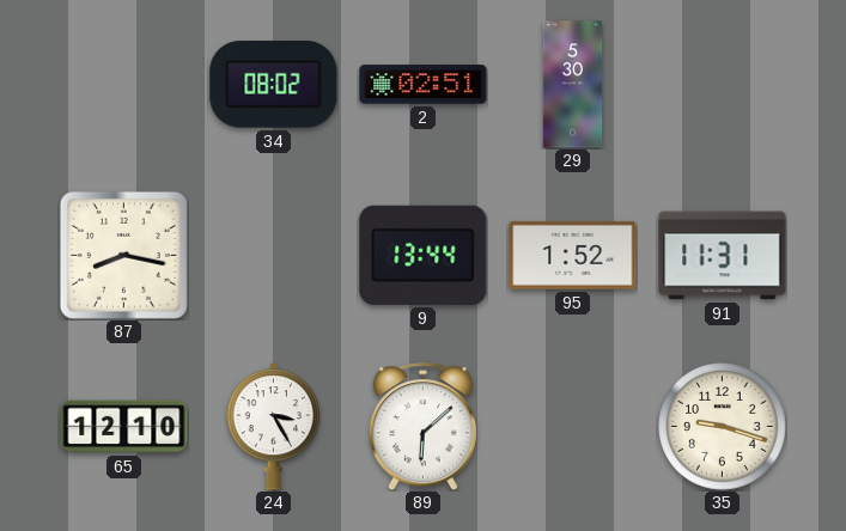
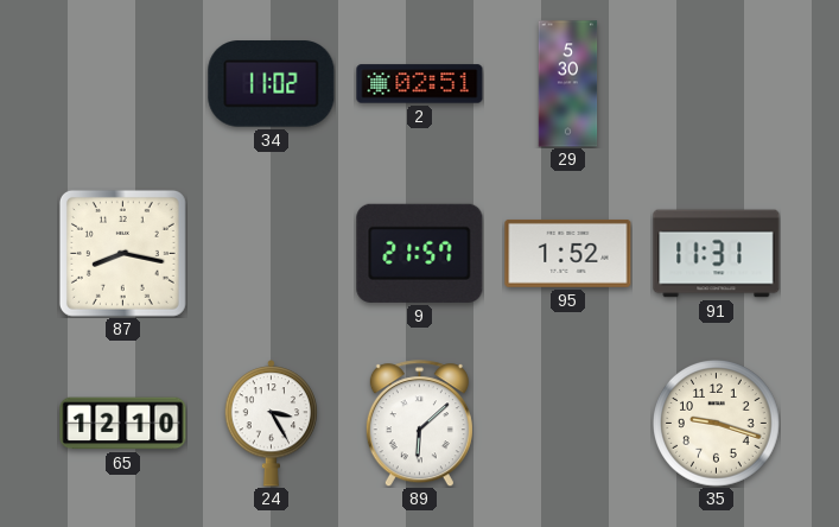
34: 08:02 -> 11:02 (272, 84)
9: 13:44 -> 21:57 (420, 253)
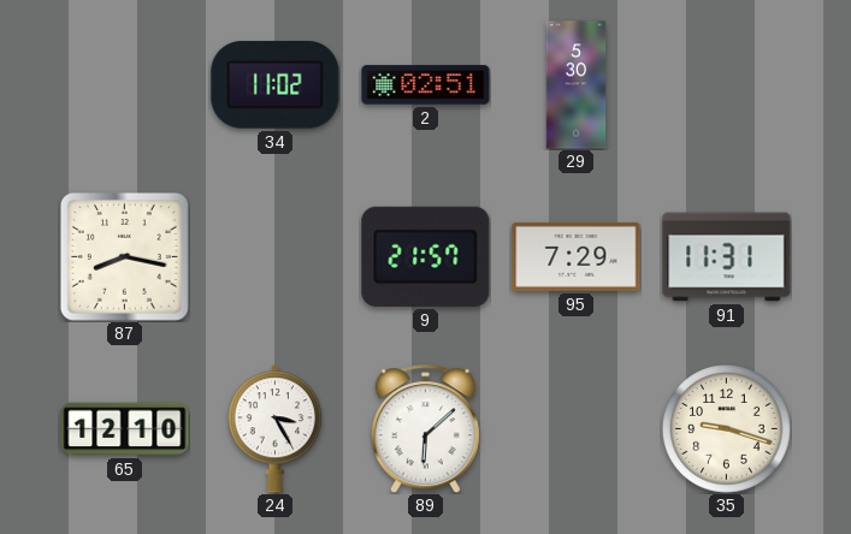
95: 1:52 -> 7:29 (577, 256)
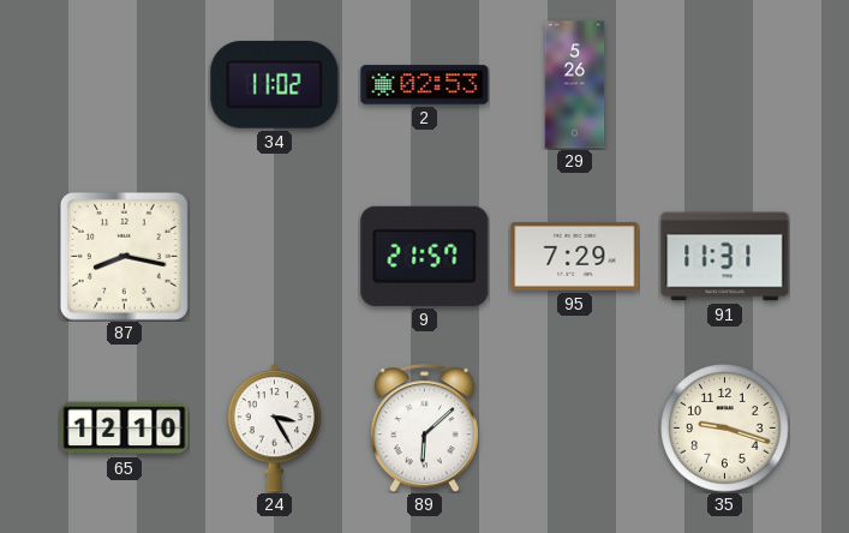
2: 02:51 -> 02:53 (425, 85)
29: 5:30 -> 5:26 (575, 85)
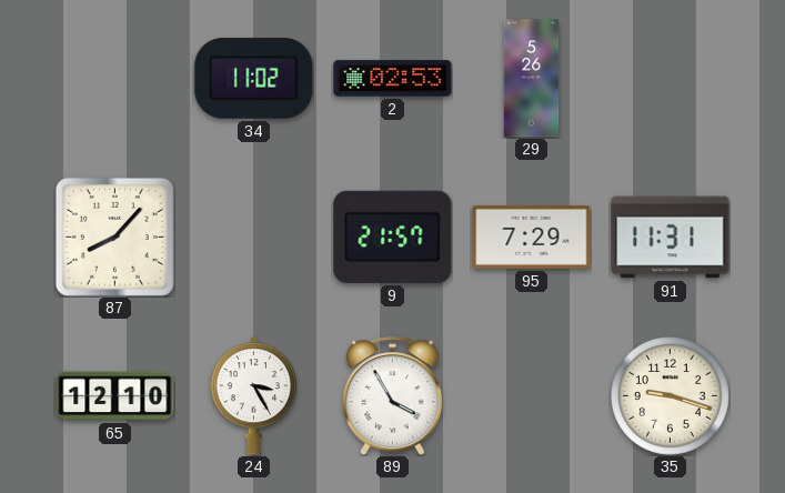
87: 8:17 -> 8:07 (114, 237)
89: 6:08 -> 3:55 (392, 396)
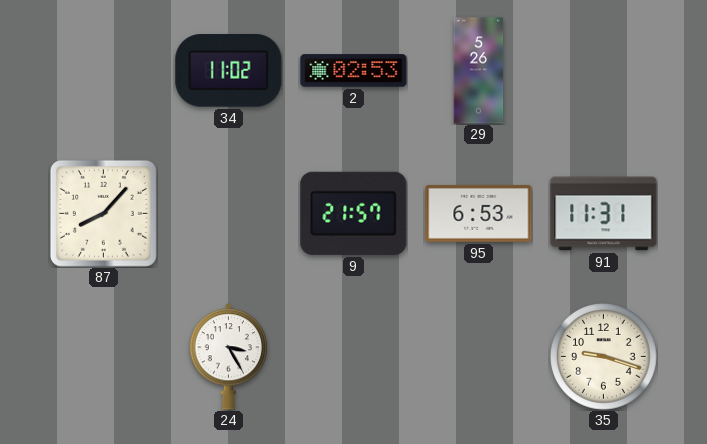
95: 7:29 -> 6:53 (479, 213)
65: 12:10 -> none (115, 396)
89: 3:55 -> none (392, 396)
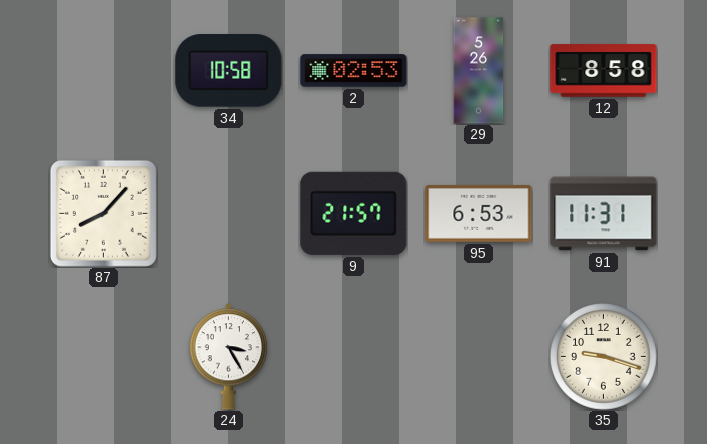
34: 11:02 -> 10:58 (229, 71)
12: none -> 8:58 (604, 71)
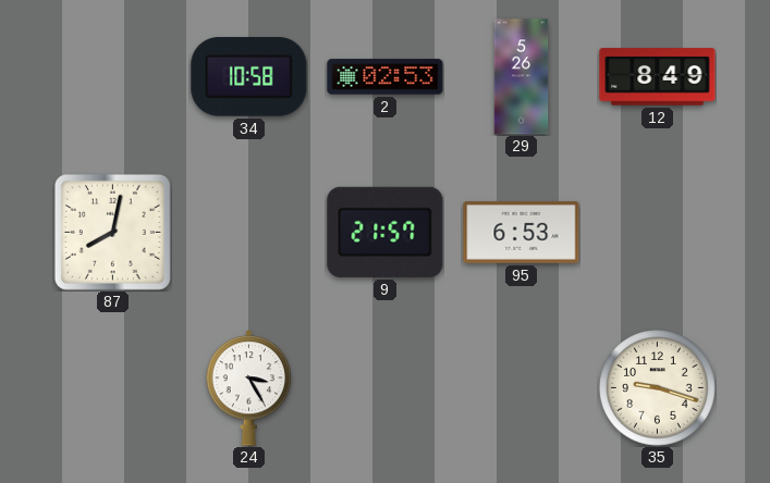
12: 8:58 -> 8:49 (658, 77)
87: 8:07 -> 8:02 (112, 232)
91: 11:31 -> none (604, 214)
